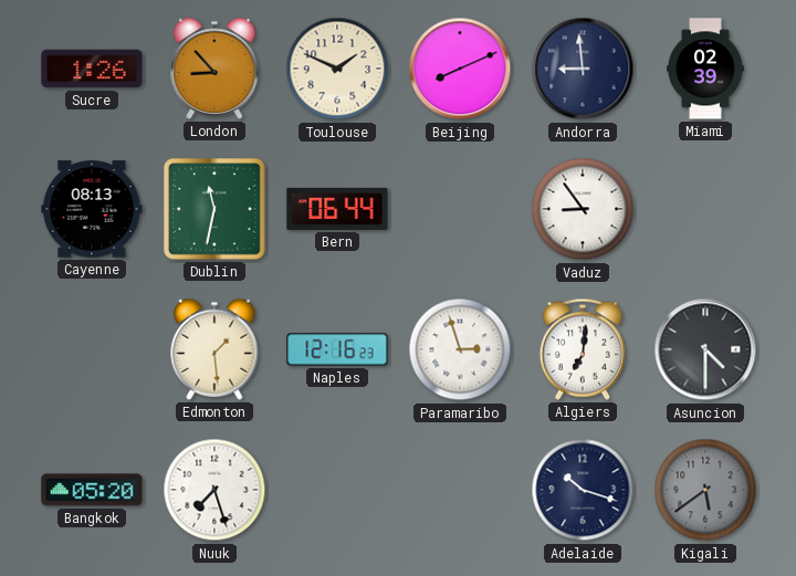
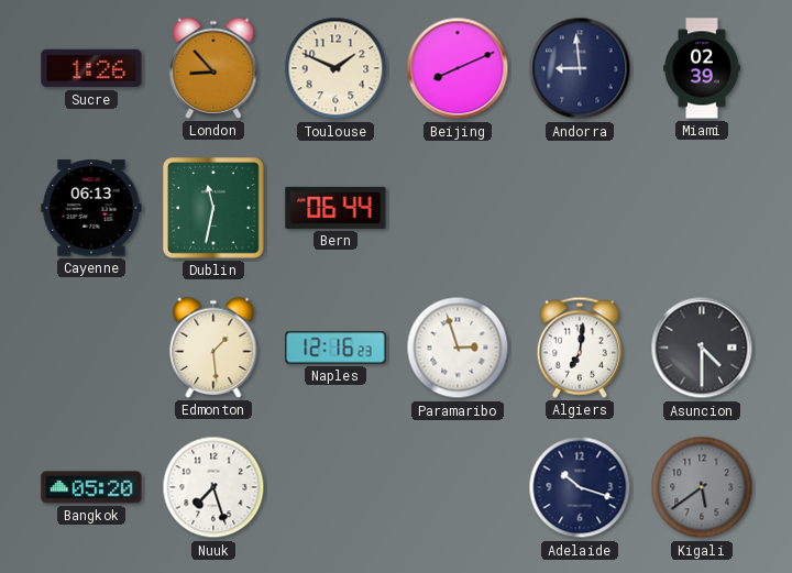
Cayenne: 08:13 -> 06:13 (91, 208)
Vaduz: 8:54 -> none (583, 209)
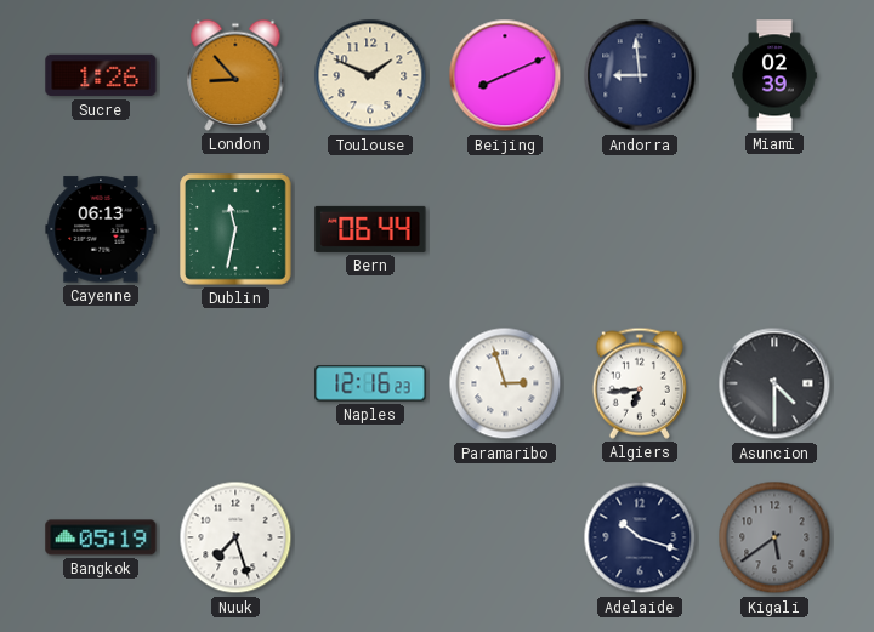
Edmonton: 1:29 -> none (213, 348)
Algiers: 7:01 -> 6:44 (640, 383)
Bangkok: 05:20 -> 05:19 (101, 537)
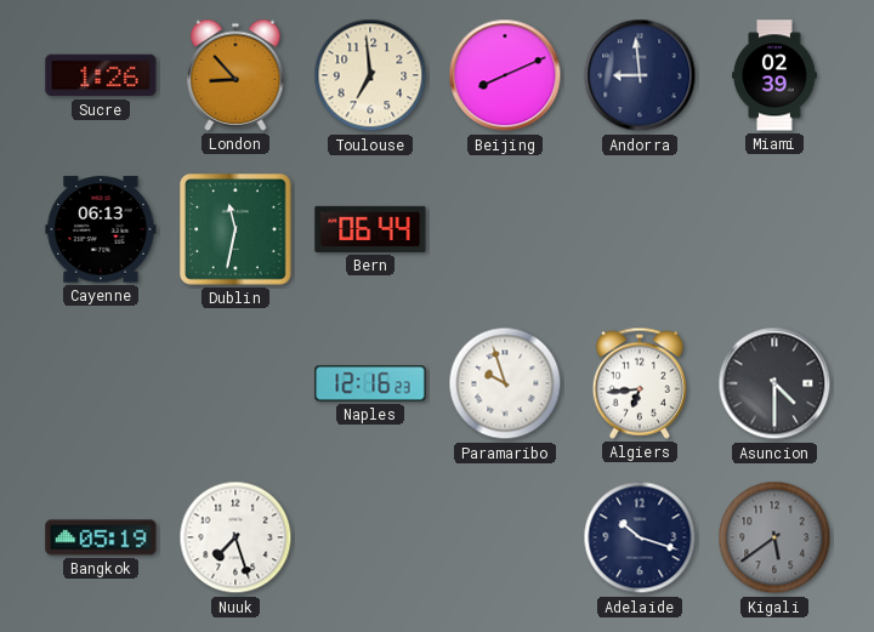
Toulouse: 1:49 -> 6:59 (370, 75)
Paramaribo: 2:57 -> 9:57 (505, 383)
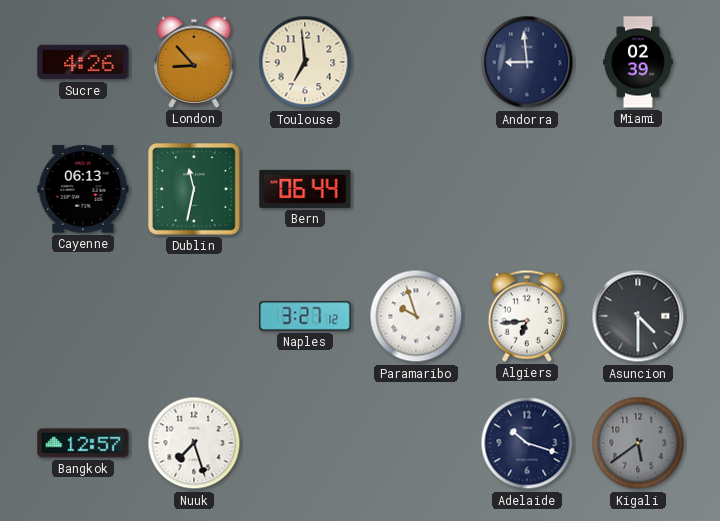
Sucre: 1:26 -> 4:26 (83, 62)
Beijing: 8:11 -> none (505, 75)
Naples: 12:16 -> 3:27 (305, 316)
Bangkok: 05:19 -> 12:57 (83, 443)
